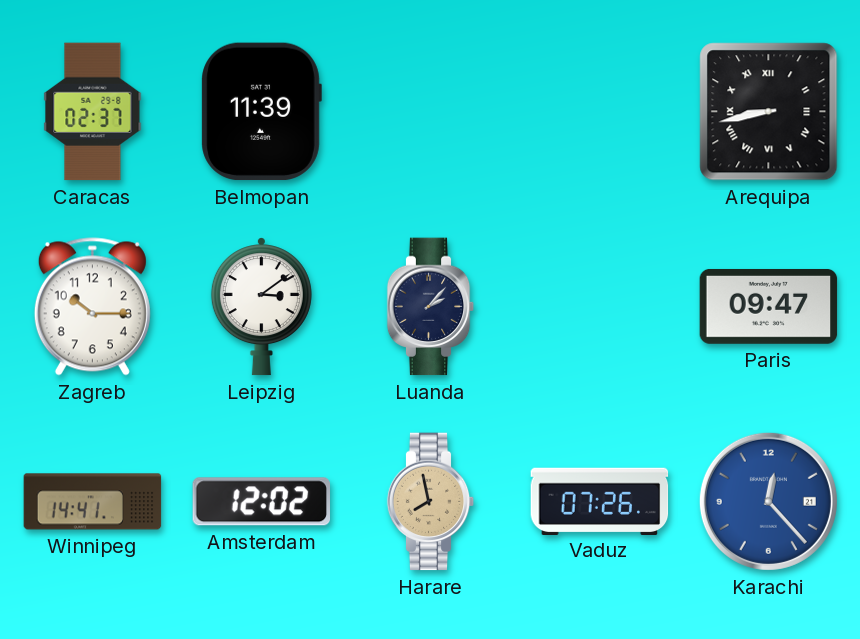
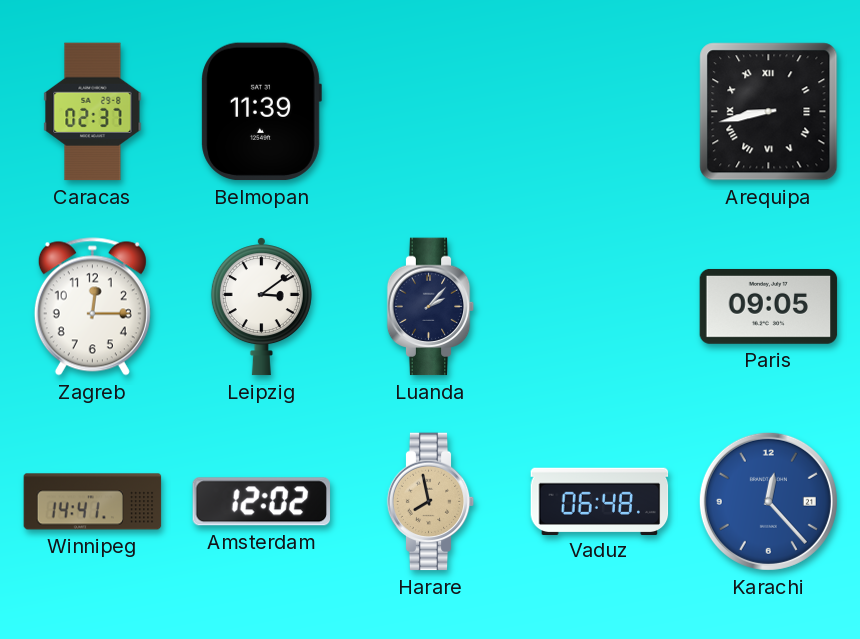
Zagreb: 10:15 -> 12:15 (92, 307)
Paris: 09:47 -> 09:05 (769, 306)
Vaduz: 07:26 -> 06:48 (600, 501)
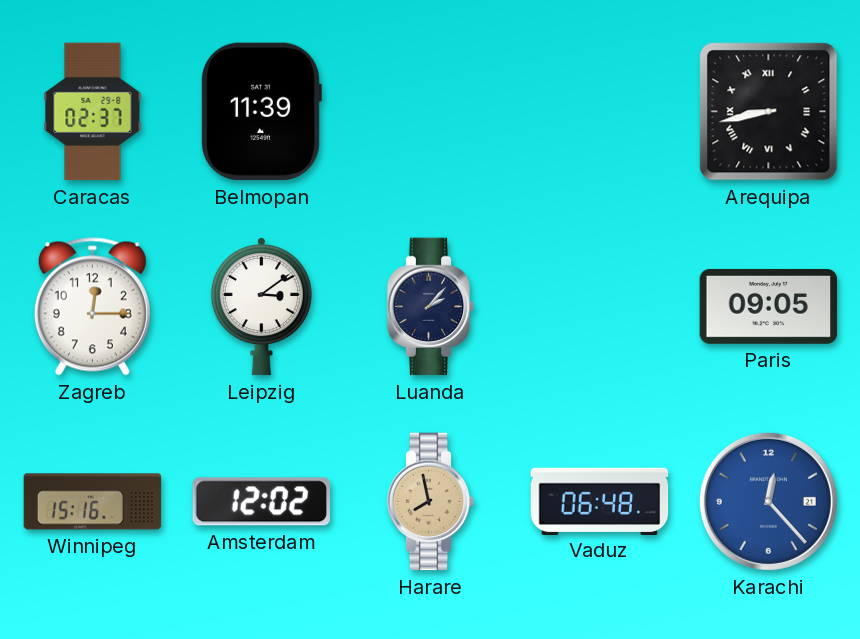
Winnipeg: 14:41 -> 15:16 (93, 502)
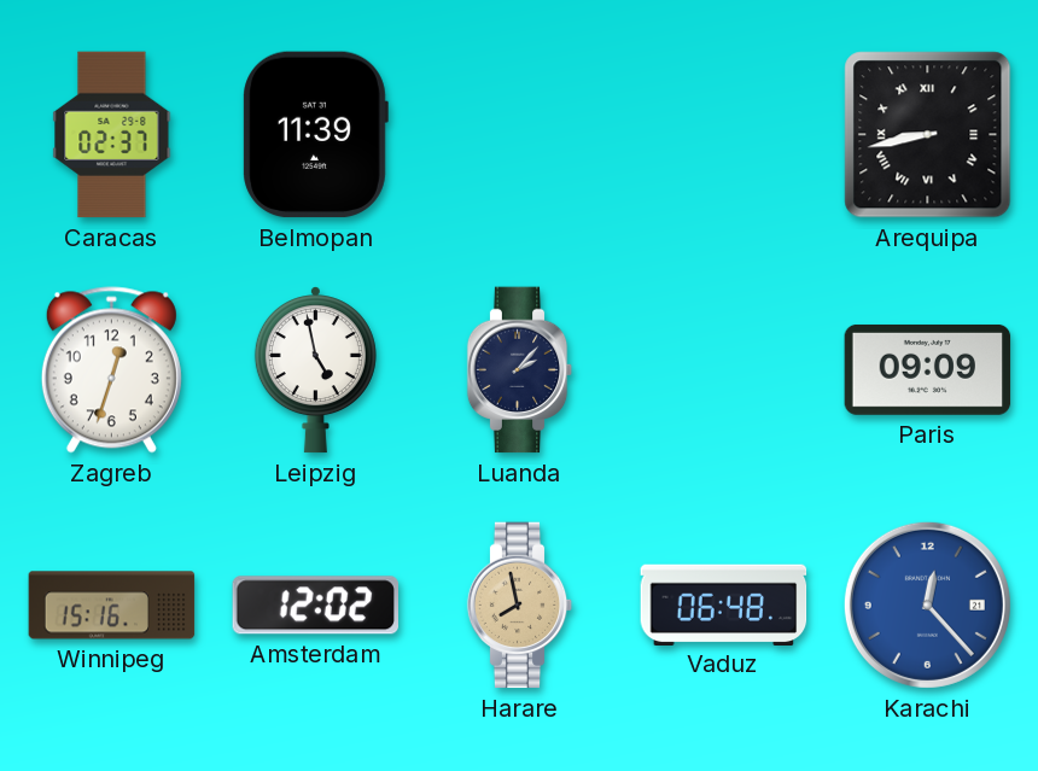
Zagreb: 12:15 -> 12:33 (111, 370)
Leipzig: 3:09 -> 4:58 (315, 370)
Paris: 09:05 -> 09:09 (928, 369)
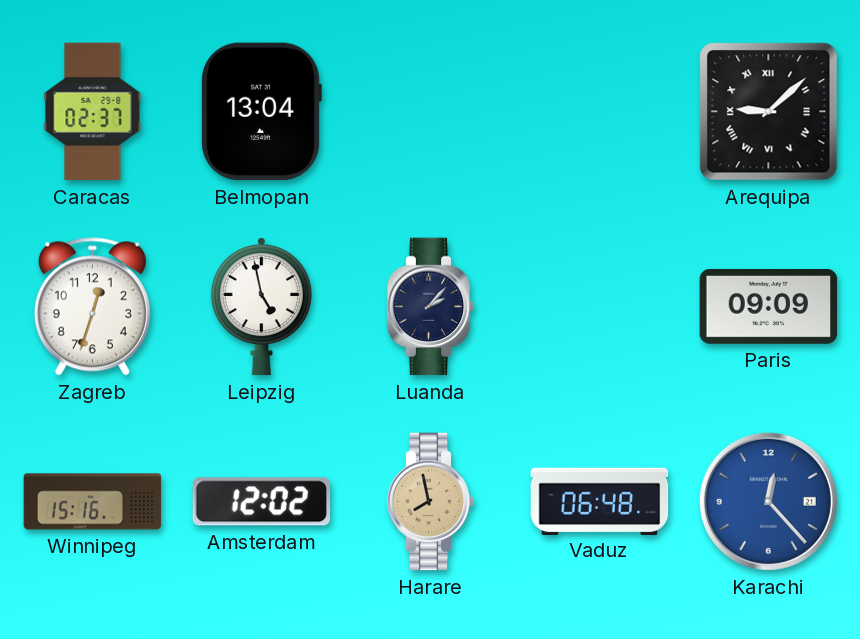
Belmopan: 11:39 -> 13:04 (261, 112)
Arequipa: 8:43 -> 9:08 (769, 112)
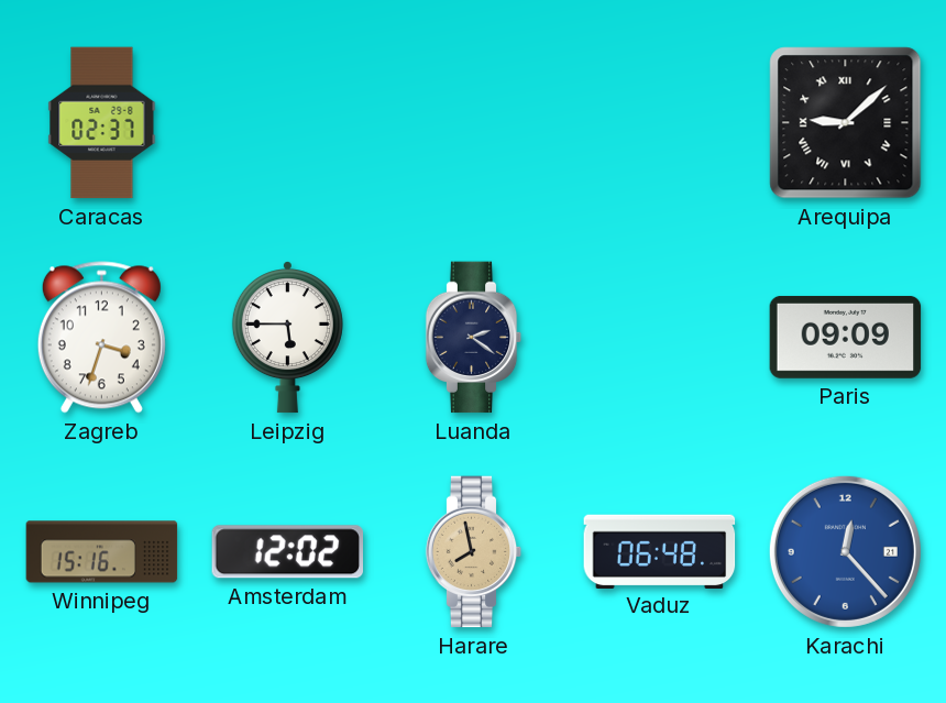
Belmopan: 13:04 -> none (261, 112)
Zagreb: 12:33 -> 3:33 (101, 338)
Leipzig: 4:58 -> 5:45 (287, 338)
Luanda: 2:07 -> 2:21 (474, 338)
